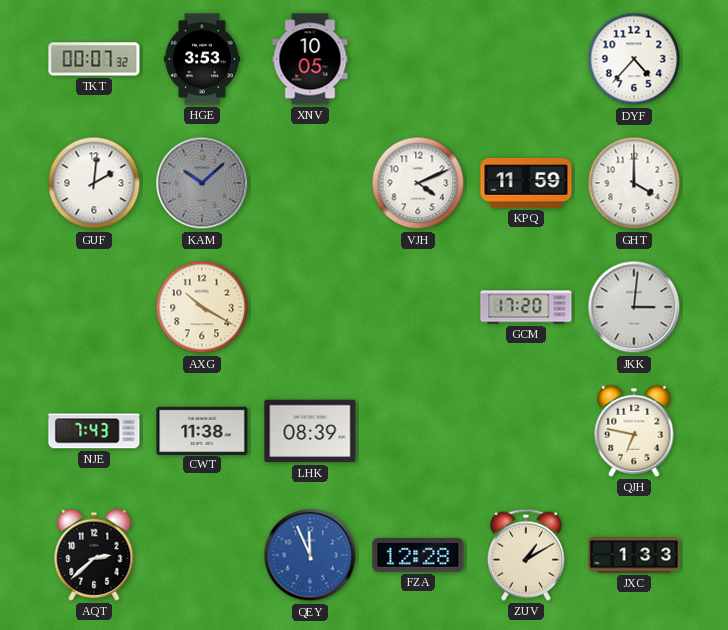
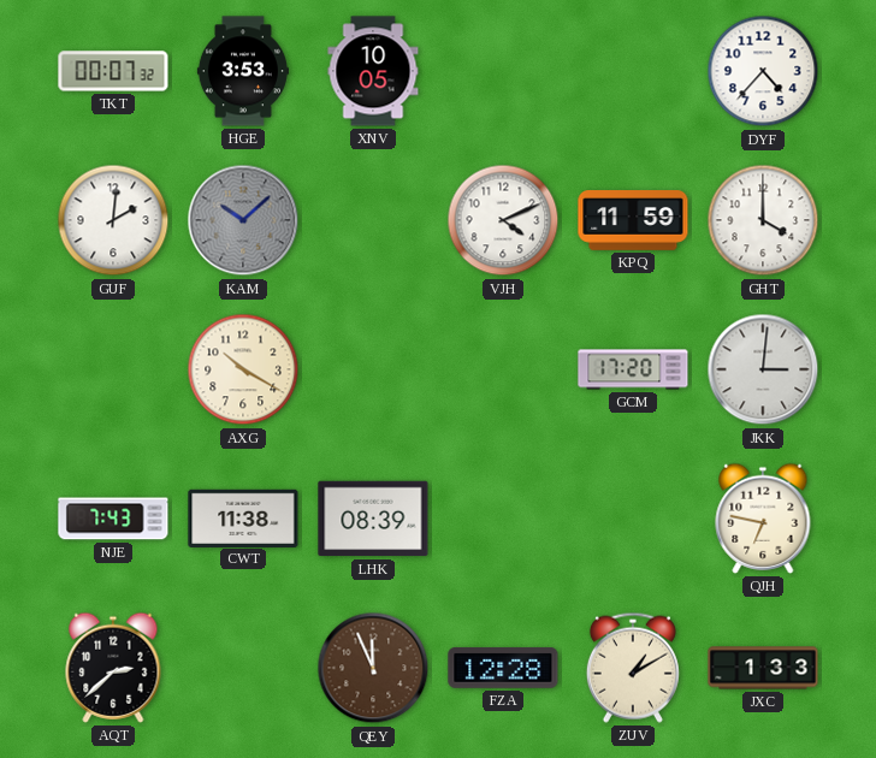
QEY dial: blue -> brown (373, 668)
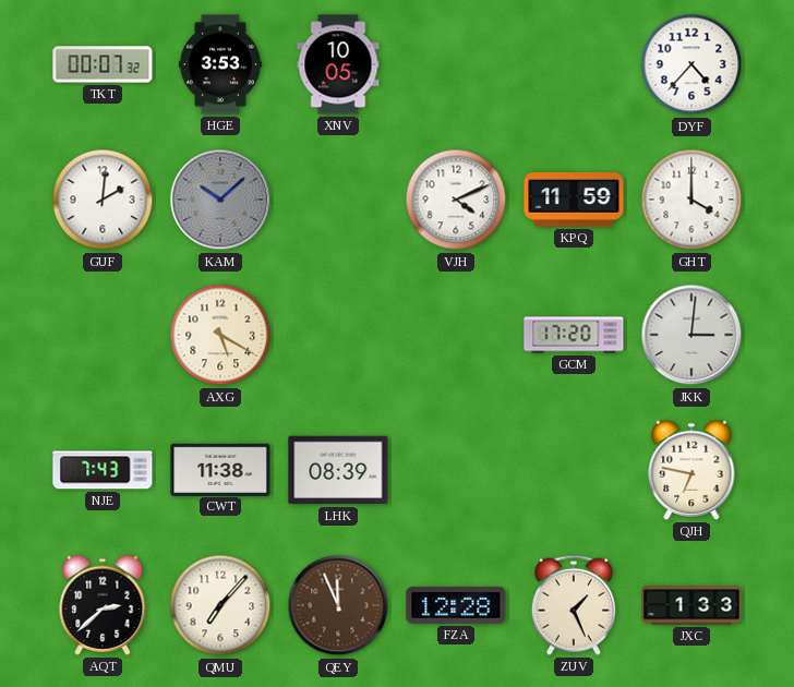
AXG: 10:20 -> 5:20 (220, 335)
QMU: none -> 7:07 (220, 605)
ZUV: 1:10 -> 1:26 (574, 605)
